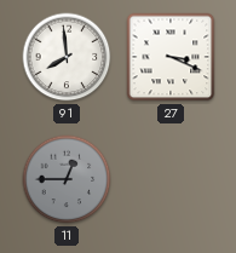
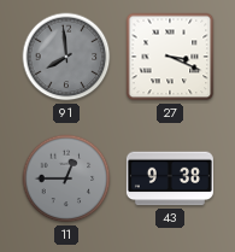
91 dial: white -> grey (66, 57)
43: none -> 9:38 (170, 178)
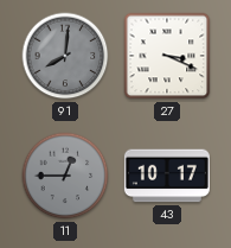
91: 7:59 -> 8:01 (65, 56)
43: 9:38 -> 10:17 (167, 176)
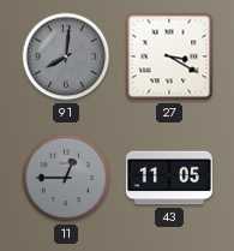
27: 3:19 -> 3:20 (169, 56)
43: 10:17 -> 11:05 (169, 178)
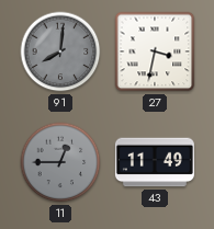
27: 3:20 -> 3:32 (155, 51)
43: 11:05 -> 11:49 (155, 162)
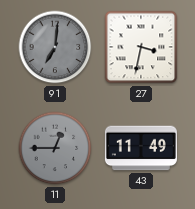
91: 8:01 -> 7:01 (55, 47)
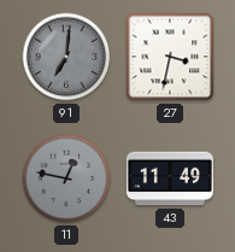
11: 12:45 -> 12:47 (66, 178)
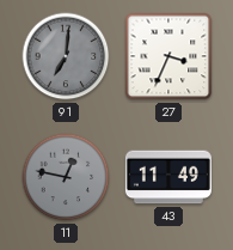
27: 3:32 -> 3:34 (168, 56)
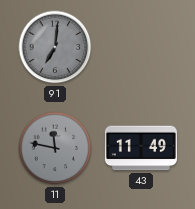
27: 3:34 -> none (168, 56)
11: 12:47 -> 11:47 (55, 148)
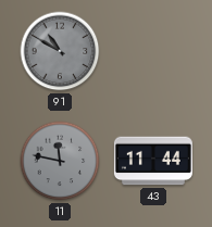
91: 7:01 -> 10:50 (60, 51)
43: 11:49 -> 11:44 (153, 161)
